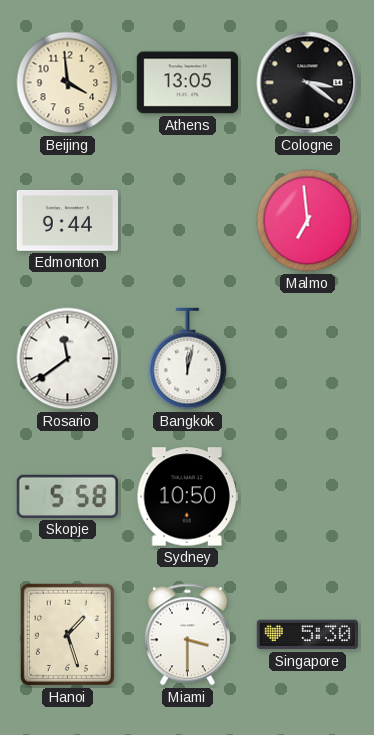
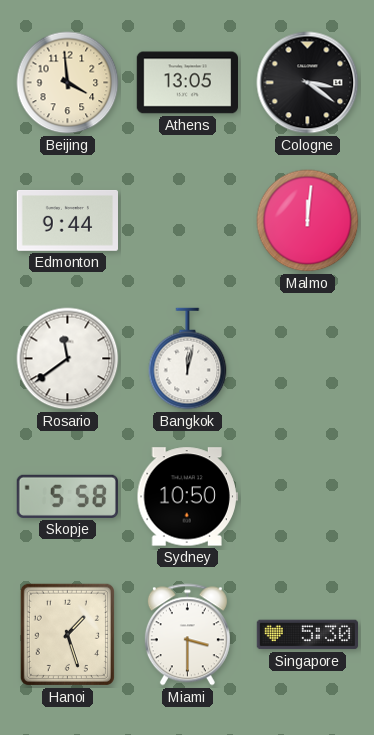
Malmo: 6:59 -> 12:01 (308, 221)
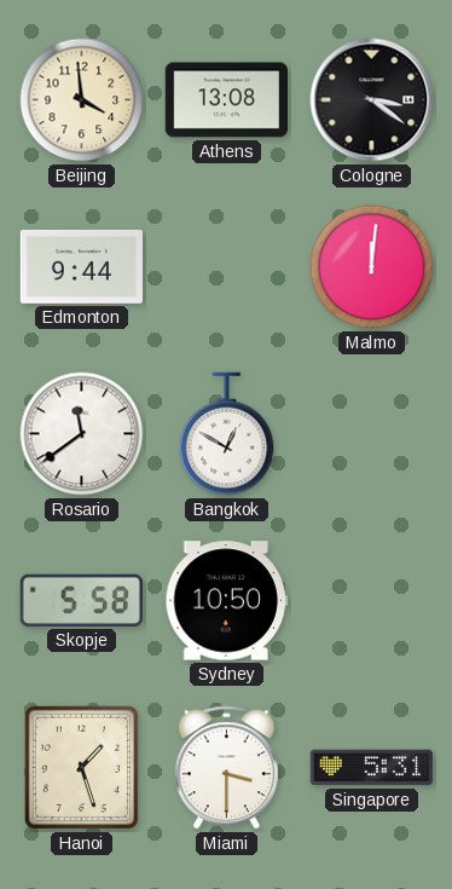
Athens: 13:05 -> 13:08 (226, 100)
Bangkok: 12:02 -> 12:50 (227, 434)
Singapore: 5:30 -> 5:31 (372, 768)
